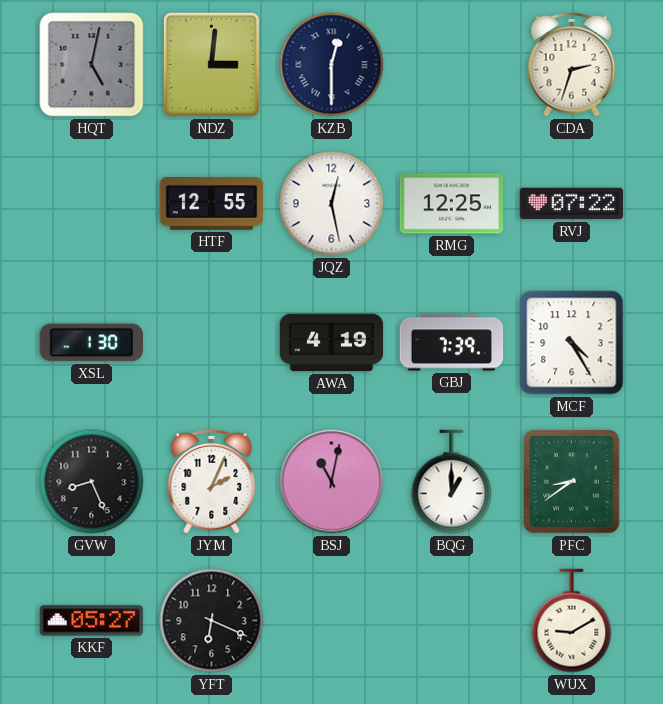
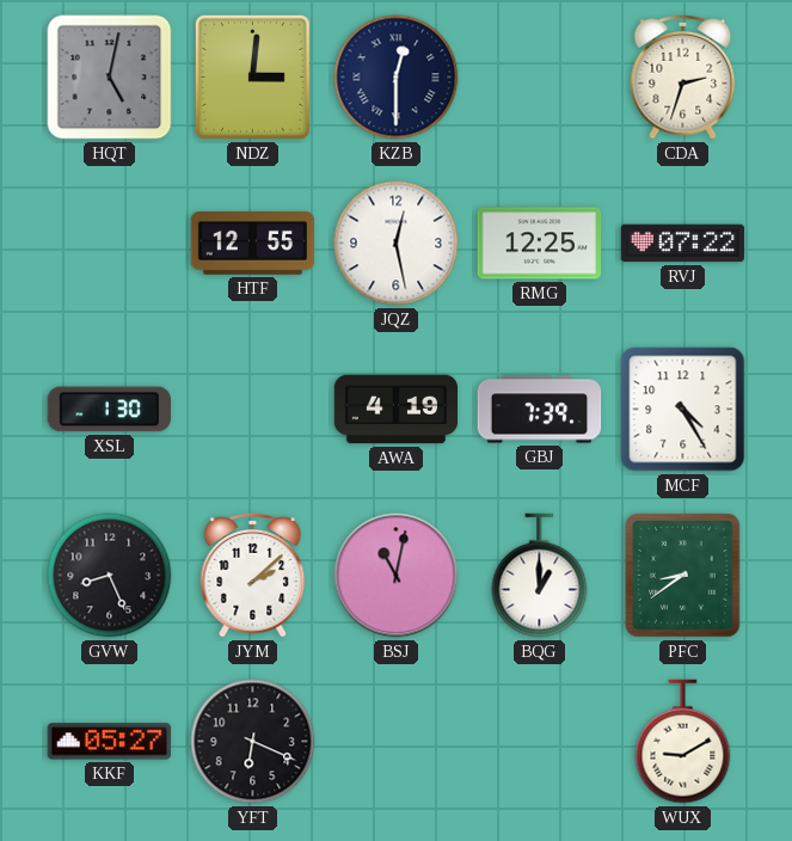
JYM: 2:04 -> 2:08 (253, 575)
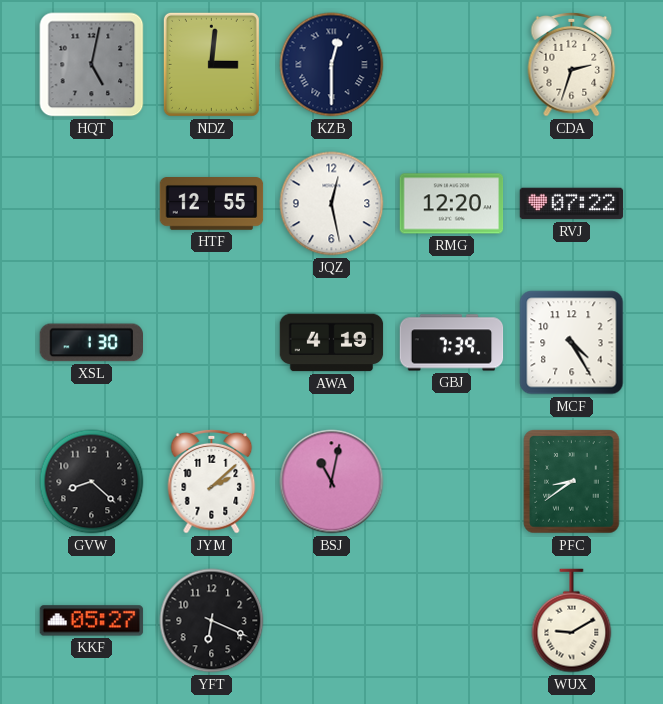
RMG: 12:25 -> 12:20 (452, 204)
GVW: 8:26 -> 8:22 (92, 482)
BQG: 1:00 -> none (540, 576)
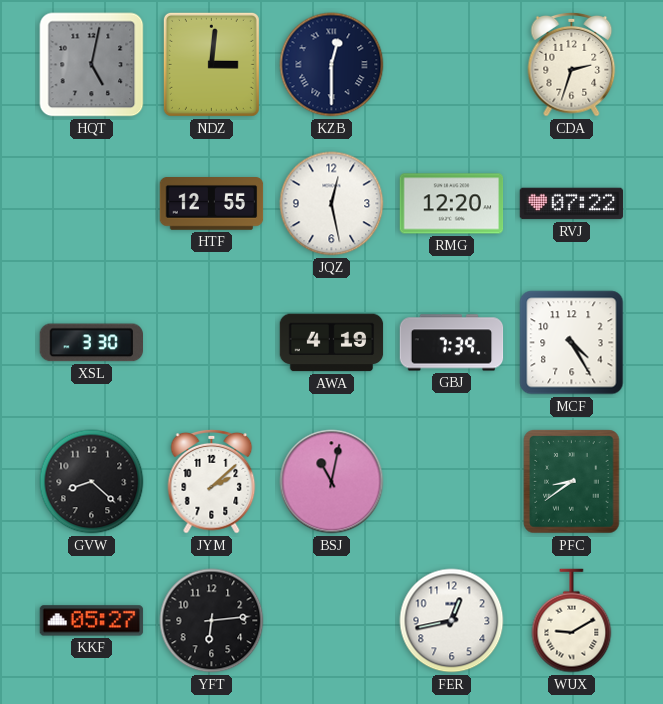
XSL: 1:30 -> 3:30 (91, 343)
YFT: 6:19 -> 6:14 (212, 621)
FER: none -> 12:43 (452, 621)
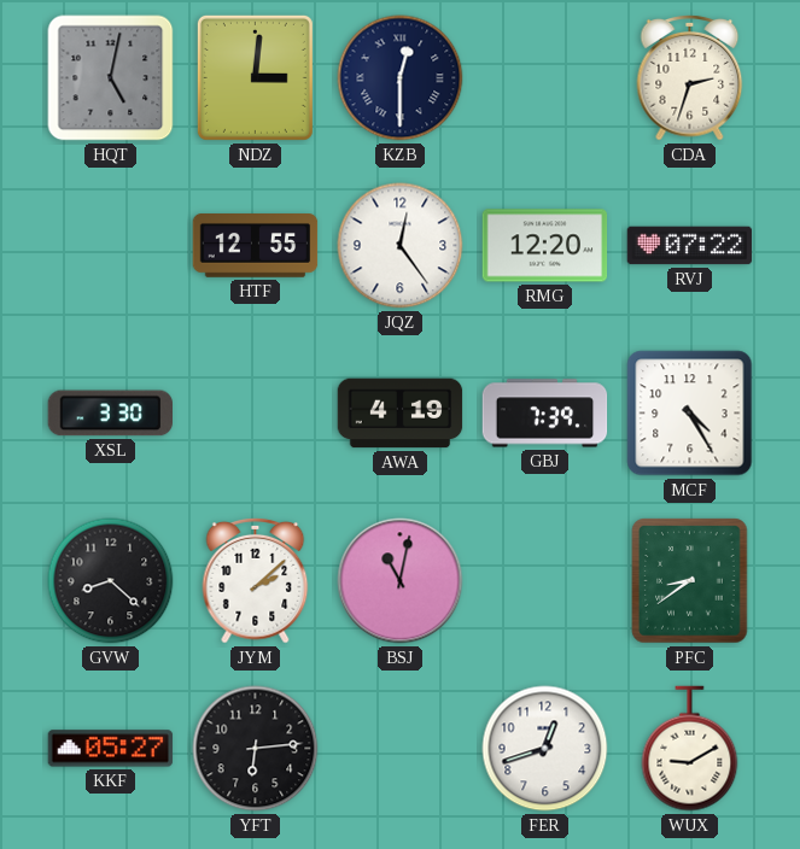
JQZ: 12:28 -> 12:24 (401, 246)
FER: 12:43 -> 12:42 (545, 749)
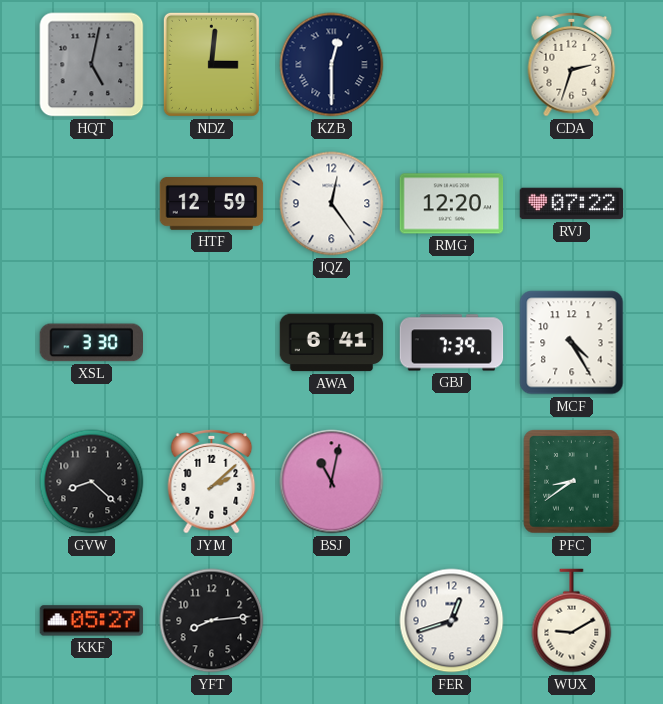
HTF: 12:55 -> 12:59 (212, 204)
AWA: 4:19 -> 6:41 (332, 343)
YFT: 6:14 -> 8:14 (212, 621)
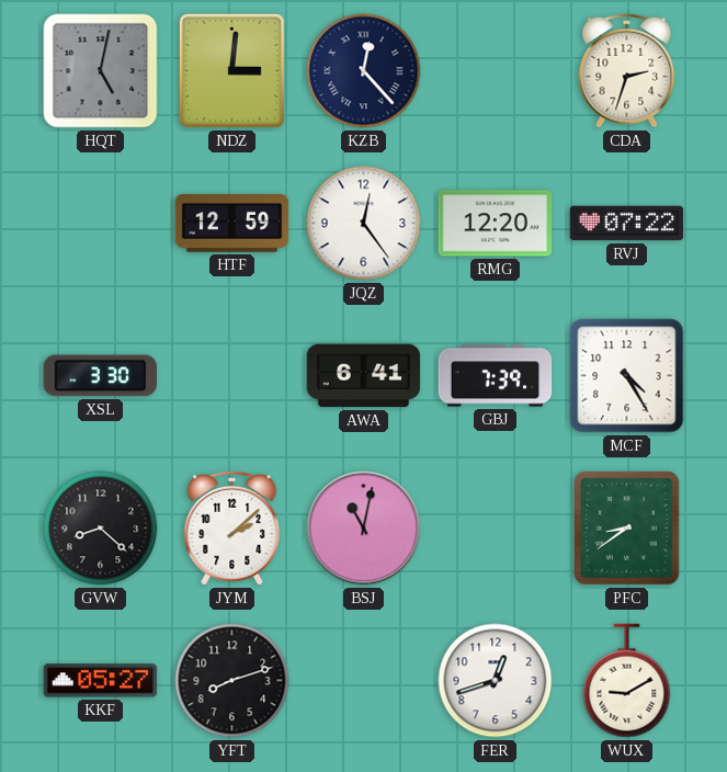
KZB: 12:30 -> 12:23 (364, 71)
YFT: 8:14 -> 8:12 (232, 681)
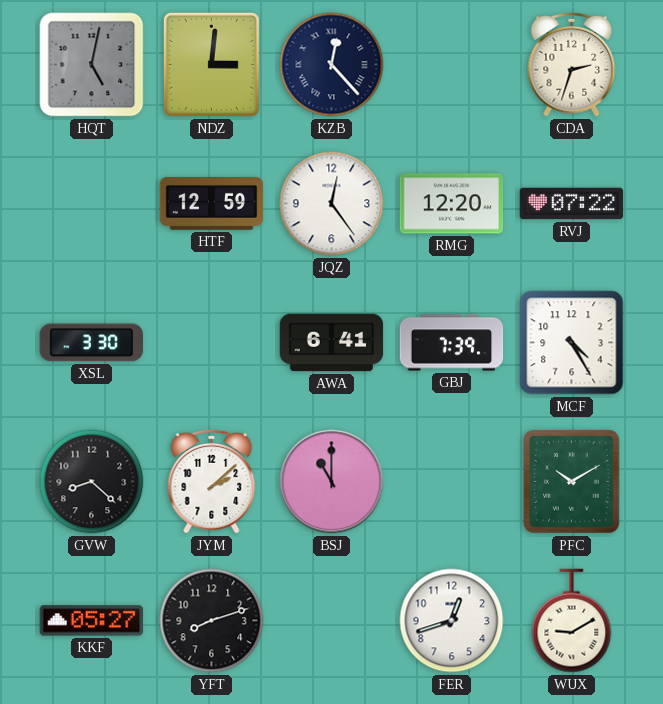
BSJ: 11:02 -> 11:00 (332, 482)
PFC: 8:39 -> 10:10 (572, 482)
